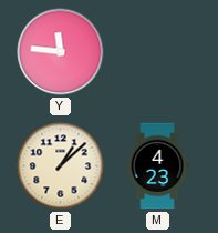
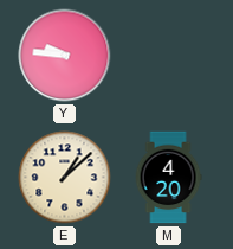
Y: 11:46 -> 9:46 (65, 56)
M: 4:23 -> 4:20 (168, 178)
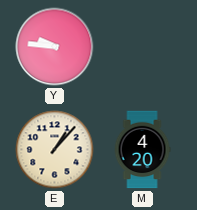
E: 1:08 -> 1:07 (55, 150)
